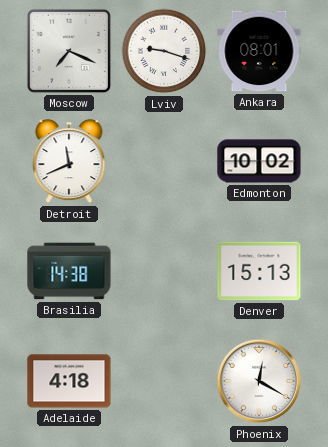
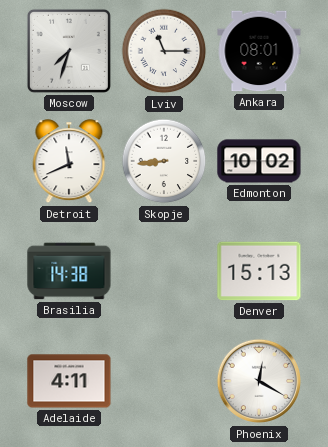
Moscow: 7:19 -> 7:33 (69, 51)
Lviv: 9:18 -> 11:15 (164, 51)
Skopje: none -> 8:44 (164, 161)
Adelaide: 4:18 -> 4:11 (69, 381)
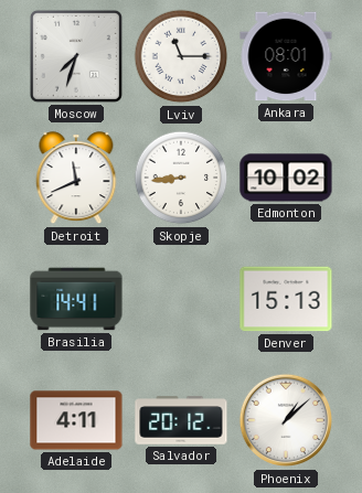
Brasilia: 14:38 -> 14:41 (76, 299)
Salvador: none -> 20:12 (181, 420)
Phoenix: 12:20 -> 1:08 (286, 420)
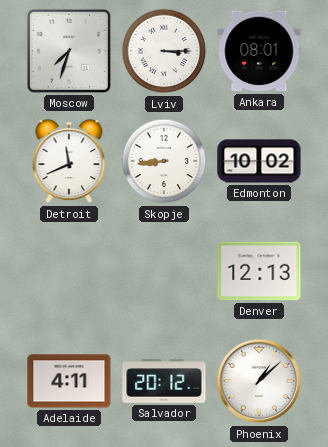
Lviv: 11:15 -> 3:15 (164, 51)
Brasilia: 14:41 -> none (76, 299)
Denver: 15:13 -> 12:13 (259, 271)
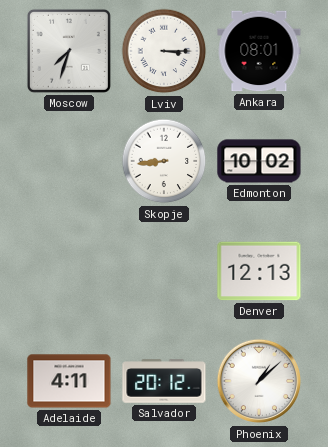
Detroit: 11:41 -> none (69, 162)
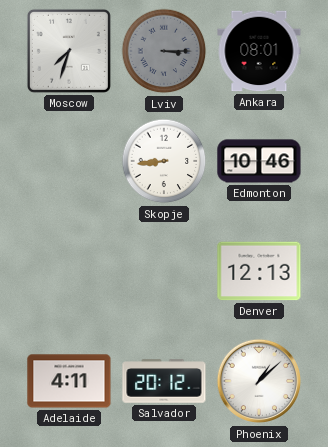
Lviv dial: white -> grey (164, 51)
Edmonton: 10:02 -> 10:46 (259, 161)
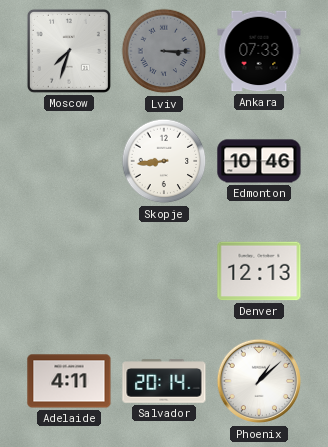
Ankara: 08:01 -> 07:33 (259, 51)
Salvador: 20:12 -> 20:14 (164, 381)
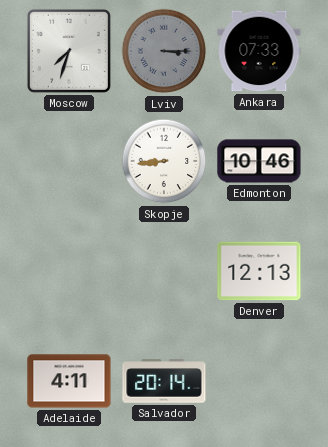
Phoenix: 1:08 -> none (259, 381)
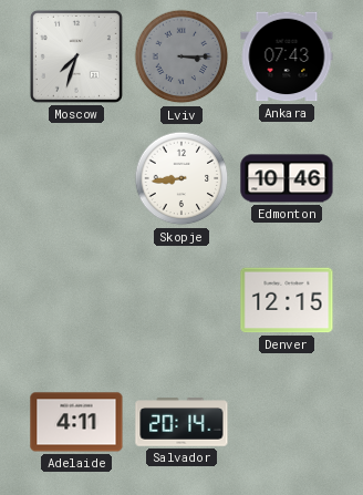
Ankara: 07:33 -> 07:43 (287, 56)
Denver: 12:13 -> 12:15 (287, 300)
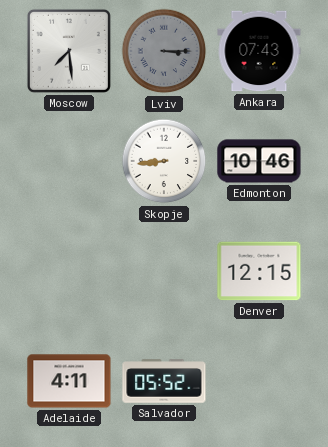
Moscow: 7:33 -> 7:29 (69, 51)
Salvador: 20:14 -> 05:52 (164, 381)
